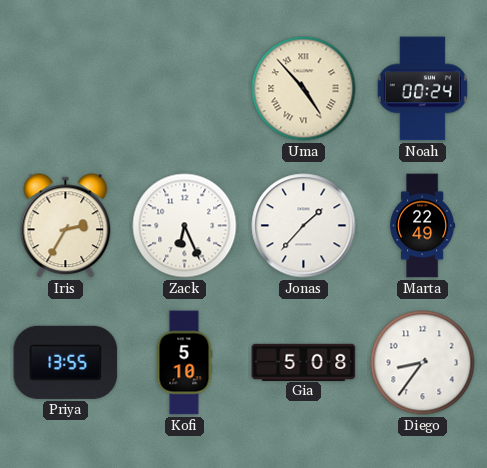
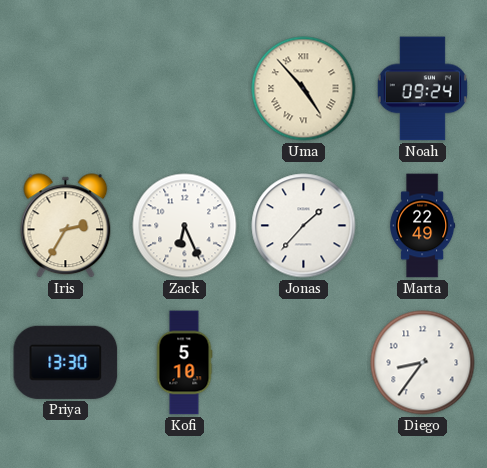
Noah: 00:24 -> 09:24 (422, 89)
Priya: 13:55 -> 13:30 (66, 362)
Gia: 5:08 -> none (304, 362)
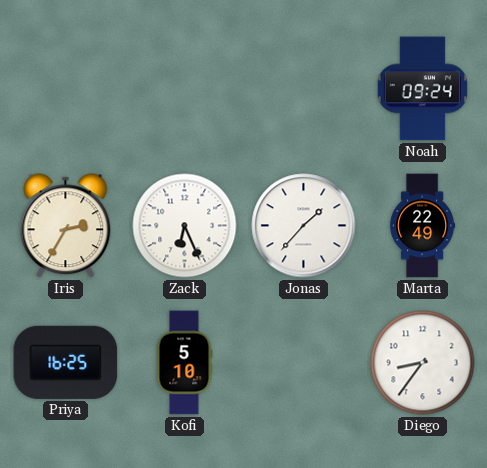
Uma: 4:53 -> none (304, 89)
Priya: 13:30 -> 16:25 (66, 362)
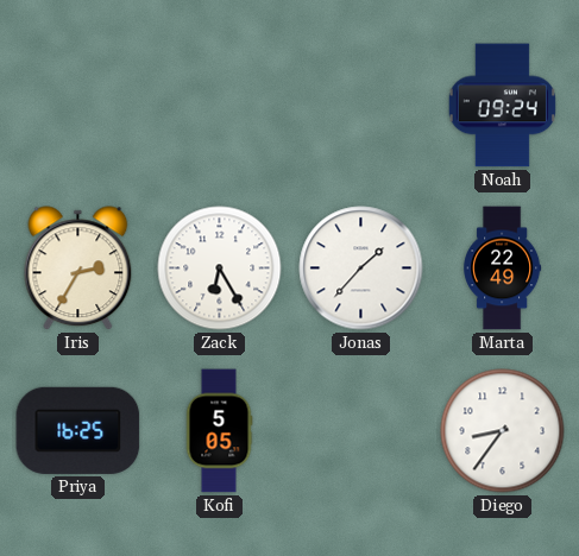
Zack: 6:26 -> 6:25 (220, 268)
Kofi: 5:10 -> 5:05 (219, 431)
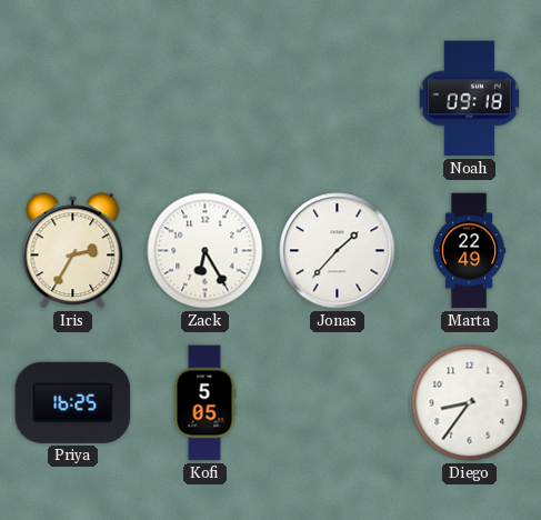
Noah: 09:24 -> 09:18 (469, 99)
